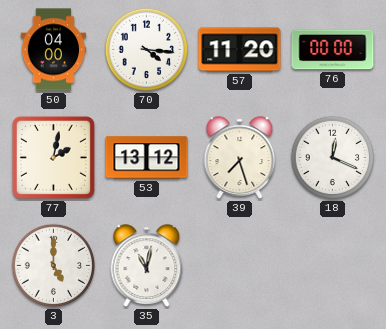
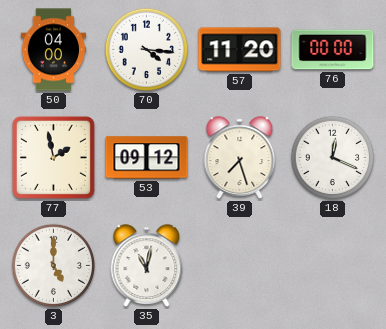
77: 2:02 -> 1:58 (53, 157)
53: 13:12 -> 09:12 (147, 158)
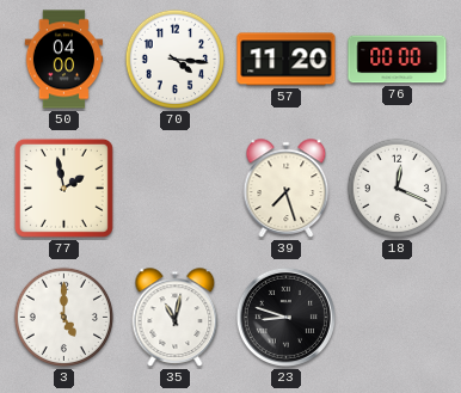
53: 09:12 -> none (147, 158)
23: none -> 8:48 (285, 317)
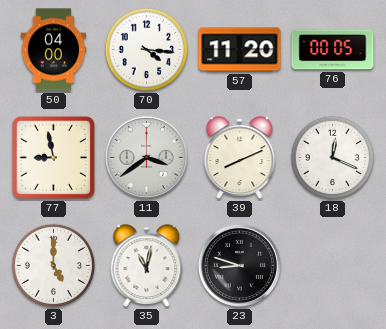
76: 00:00 -> 00:05 (333, 50)
77: 1:58 -> 8:58 (53, 157)
11: none -> 3:39 (146, 157)
39: 7:27 -> 8:11 (240, 158)
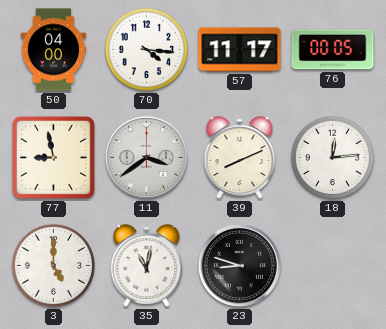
57: 11:20 -> 11:17 (240, 50)
18: 12:19 -> 12:14 (333, 158)
